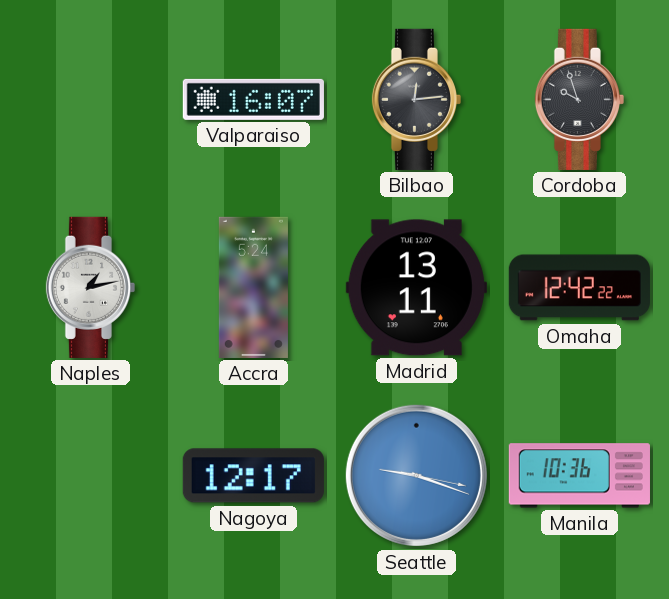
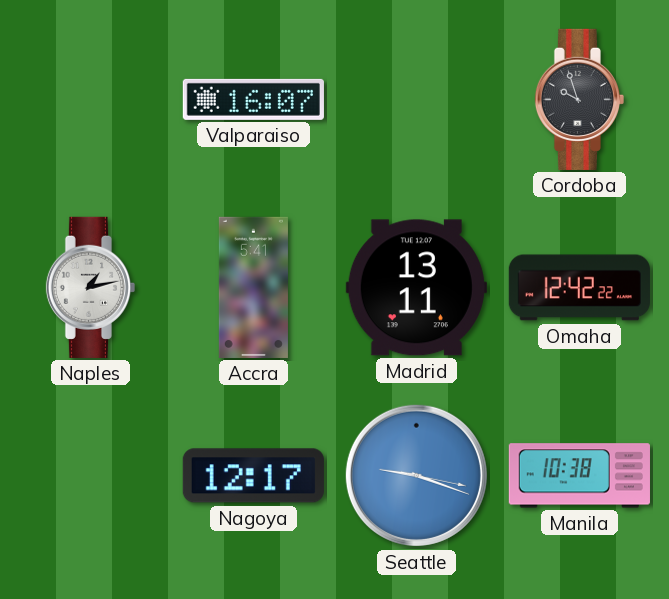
Bilbao: 12:14 -> none (416, 99)
Accra: 5:24 -> 5:41 (253, 287)
Manila: 10:36 -> 10:38 (579, 476)
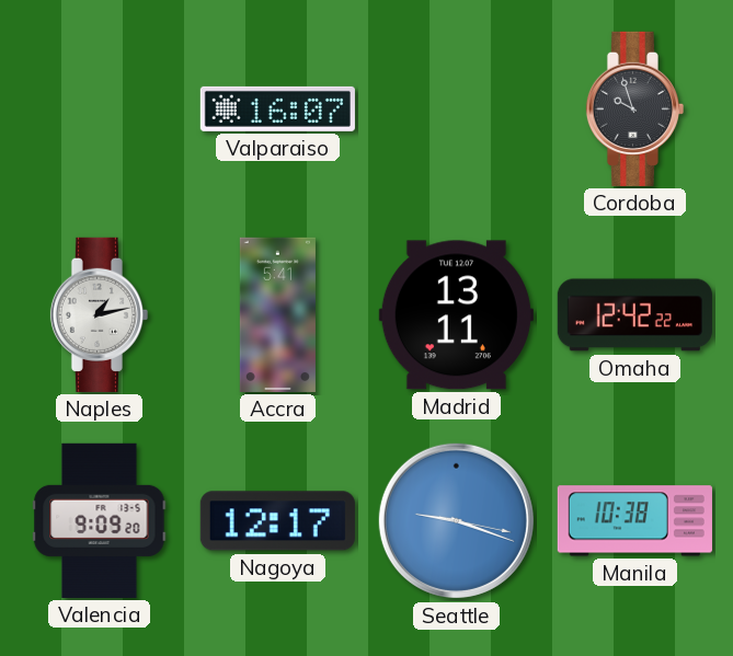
Valencia: none -> 9:09 (100, 520)
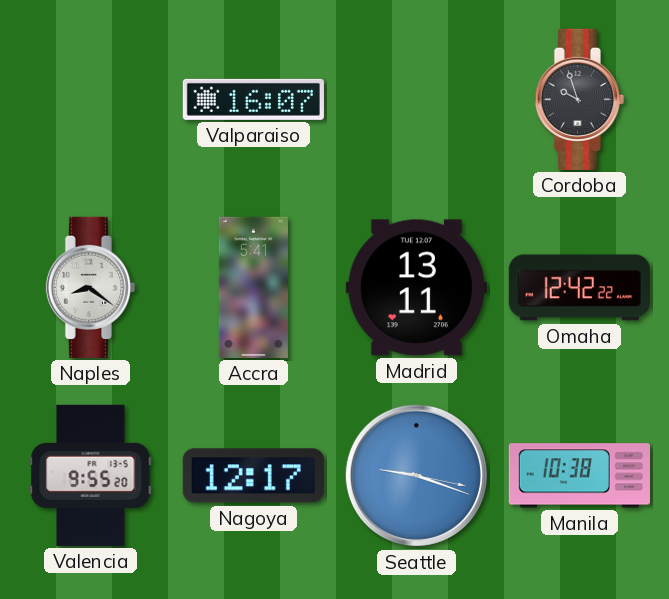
Naples: 1:13 -> 8:21 (90, 287)
Valencia: 9:09 -> 9:55 (91, 475)
